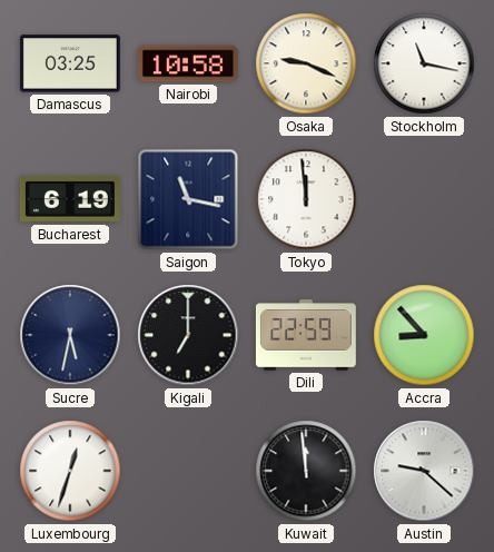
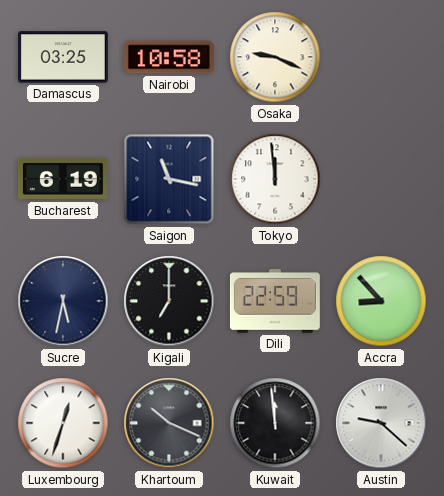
Stockholm: 11:17 -> none (424, 63)
Khartoum: none -> 10:19 (169, 423)
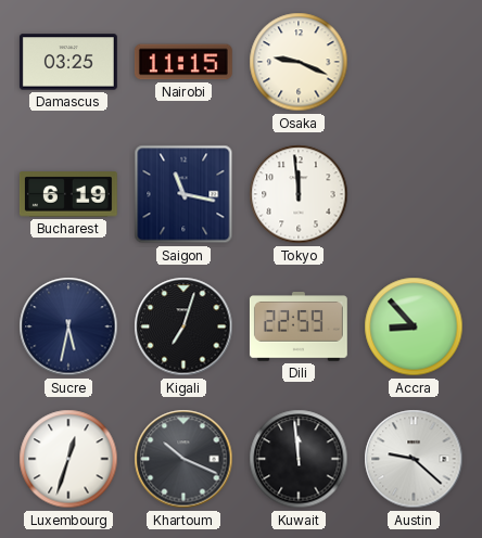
Nairobi: 10:58 -> 11:15 (183, 62)
Kigali: 7:00 -> 7:03 (183, 326)
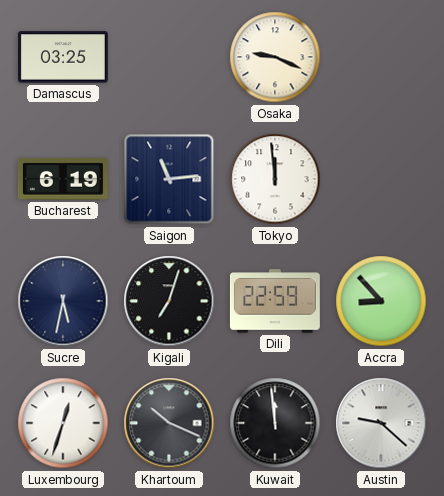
Nairobi: 11:15 -> none (183, 62)
Saigon: 11:17 -> 11:14 (169, 179)
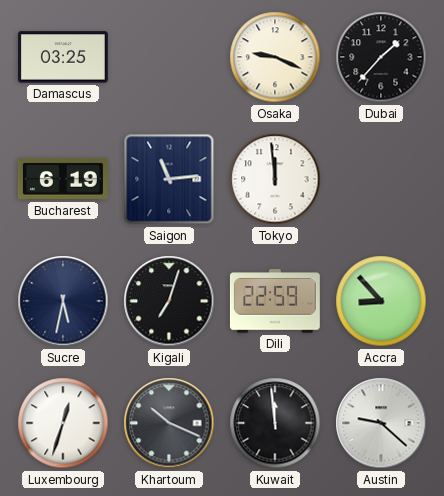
Dubai: none -> 1:37 (381, 57)
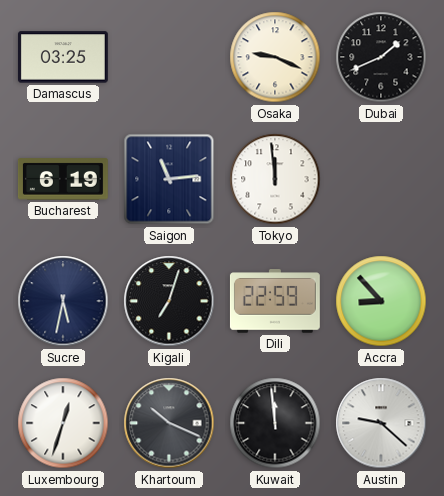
Dubai: 1:37 -> 1:41 (381, 57)
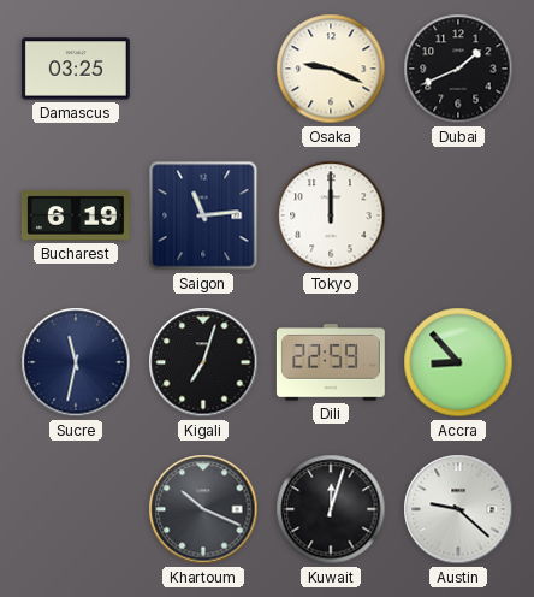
Tokyo: 11:59 -> 12:00 (331, 215)
Sucre: 5:32 -> 11:32 (76, 362)
Luxembourg: 12:33 -> none (63, 423)
Kuwait: 11:59 -> 12:03 (331, 509)
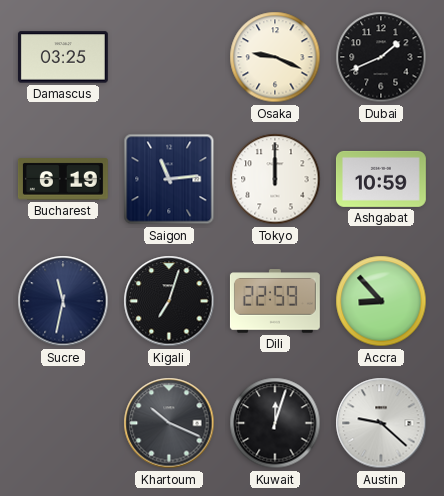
Ashgabat: none -> 10:59 (381, 179)
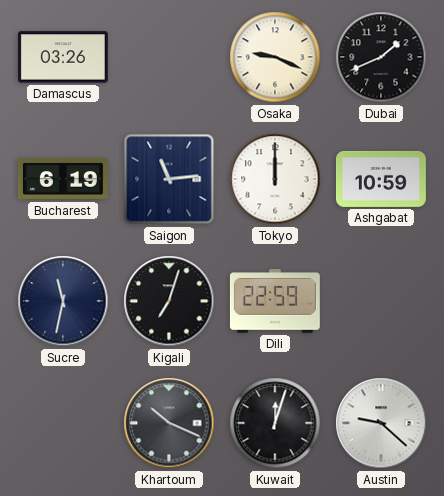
Damascus: 03:25 -> 03:26 (63, 57)
Accra: 8:53 -> none (381, 301)
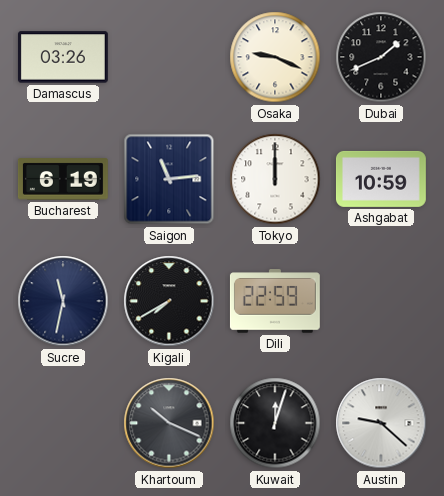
Kigali: 7:03 -> 7:40 (169, 301)
